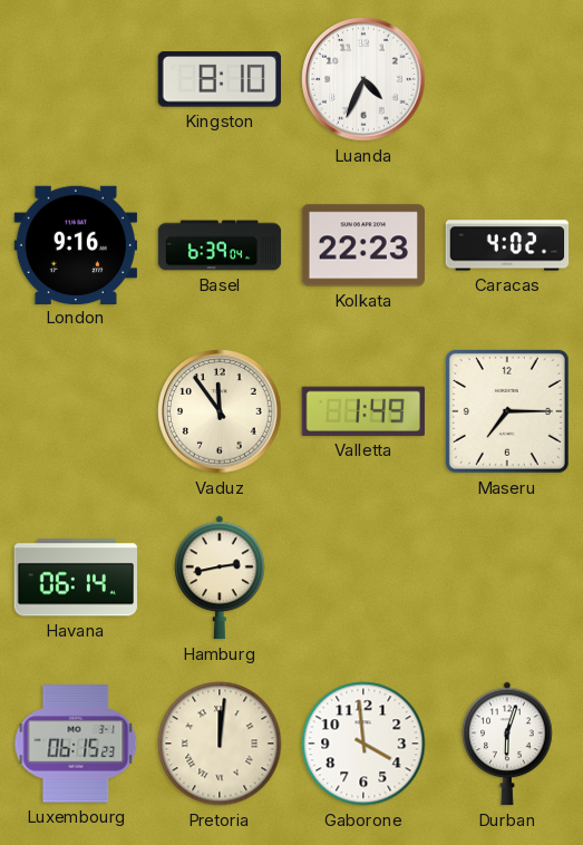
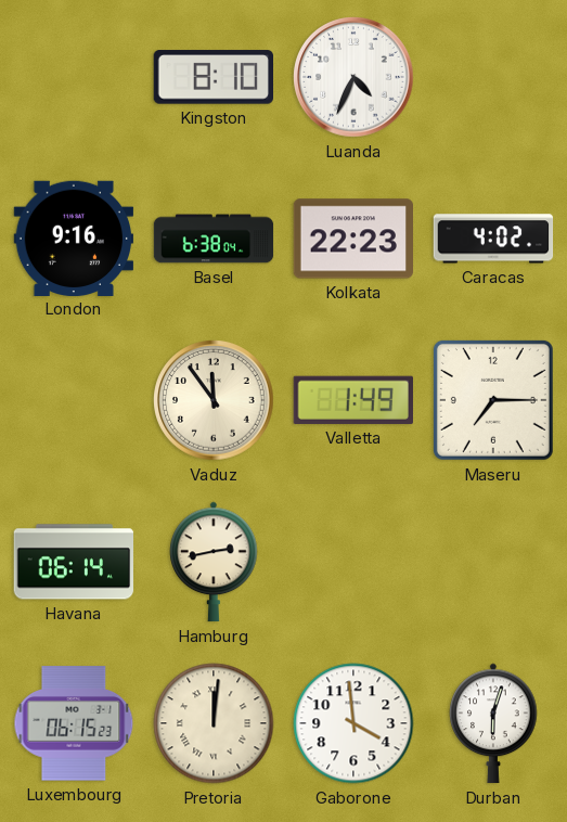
Basel: 6:39 -> 6:38 (214, 239)
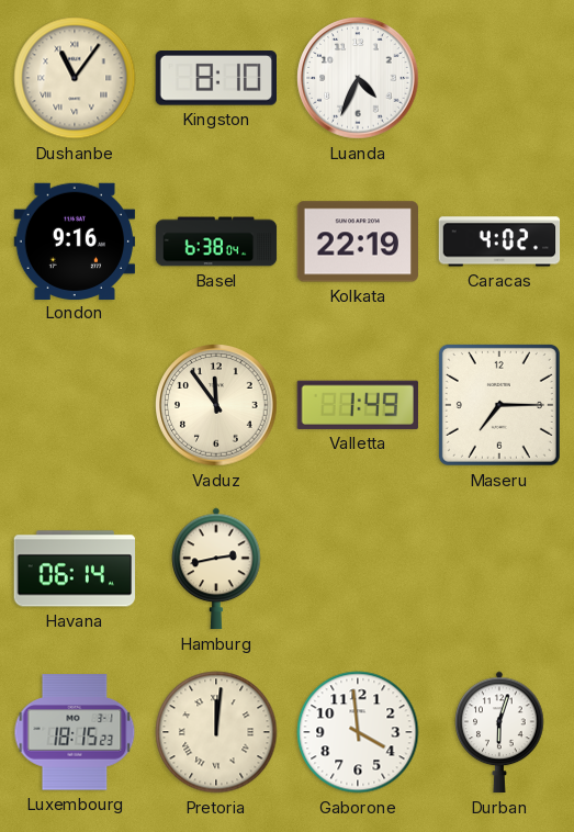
Dushanbe: none -> 11:06 (75, 78)
Kolkata: 22:23 -> 22:19 (357, 241)
Luxembourg: 06:15 -> 18:15 (75, 732)
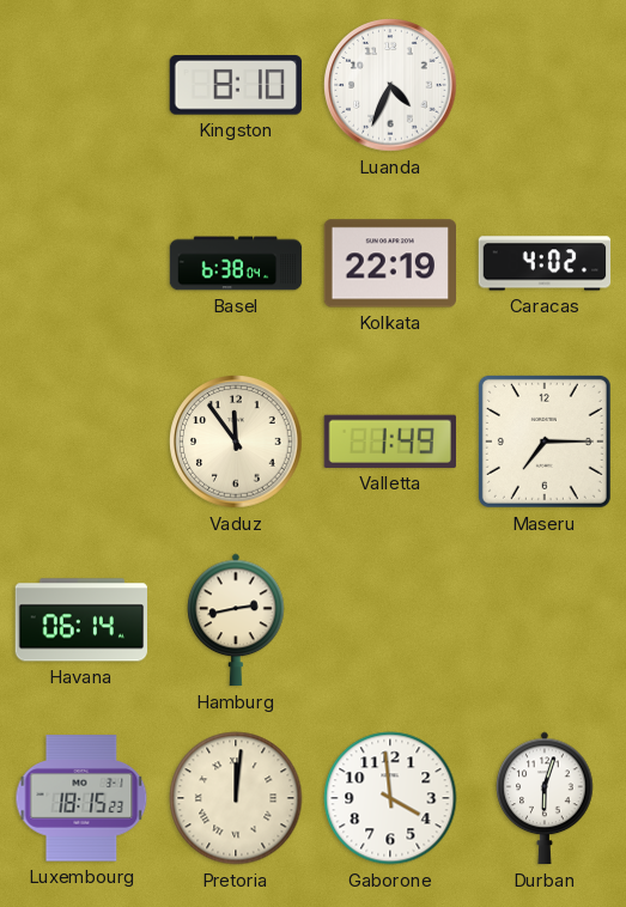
Dushanbe: 11:06 -> none (75, 78)
London: 9:16 -> none (75, 240)
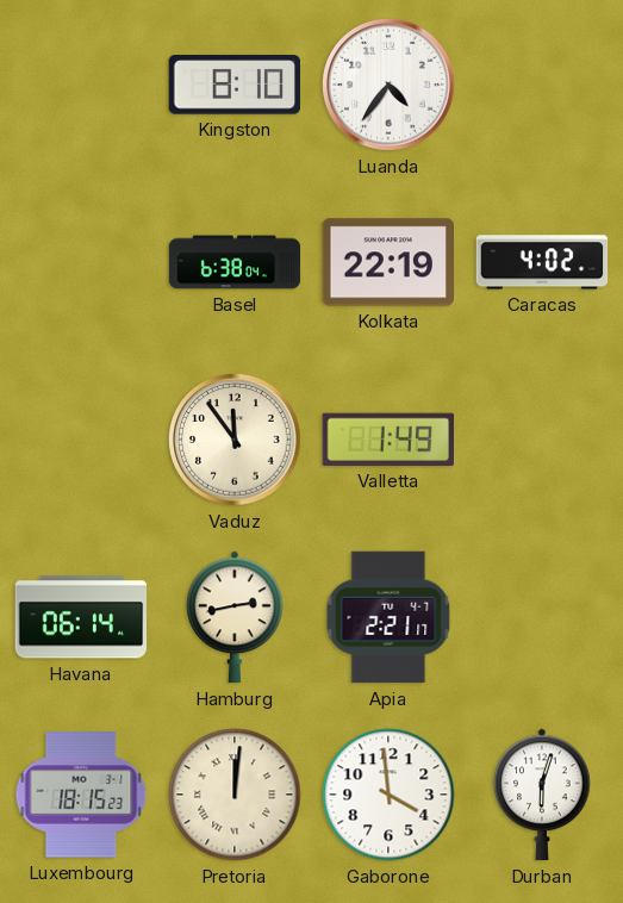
Luanda: 4:34 -> 4:36 (388, 85)
Maseru: 7:15 -> none (545, 442)
Apia: none -> 2:21 (388, 617)
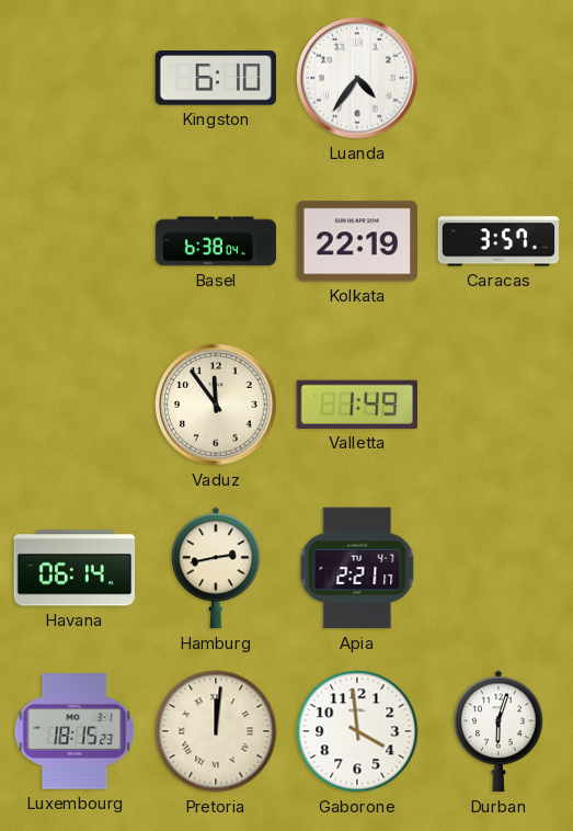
Kingston: 8:10 -> 6:10 (215, 78)
Caracas: 4:02 -> 3:57 (498, 241)
